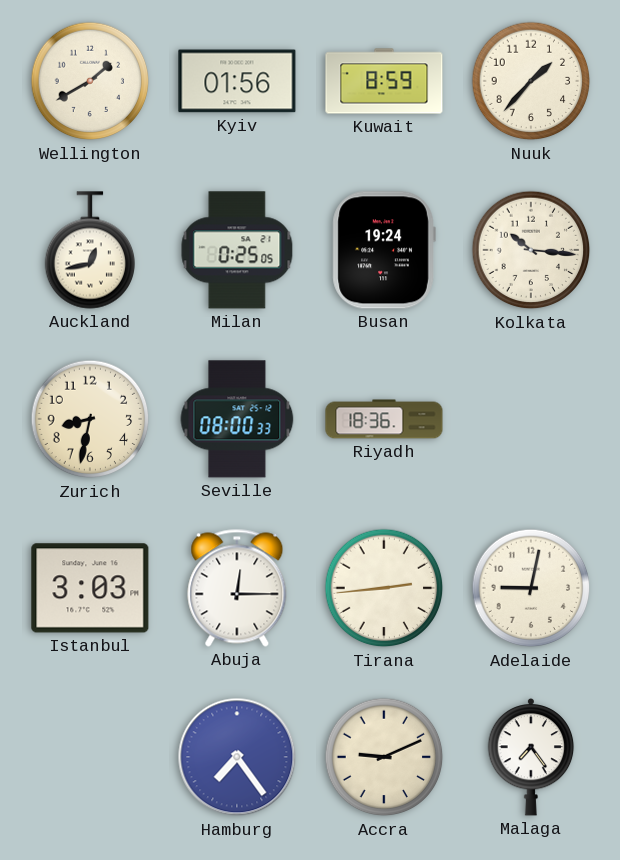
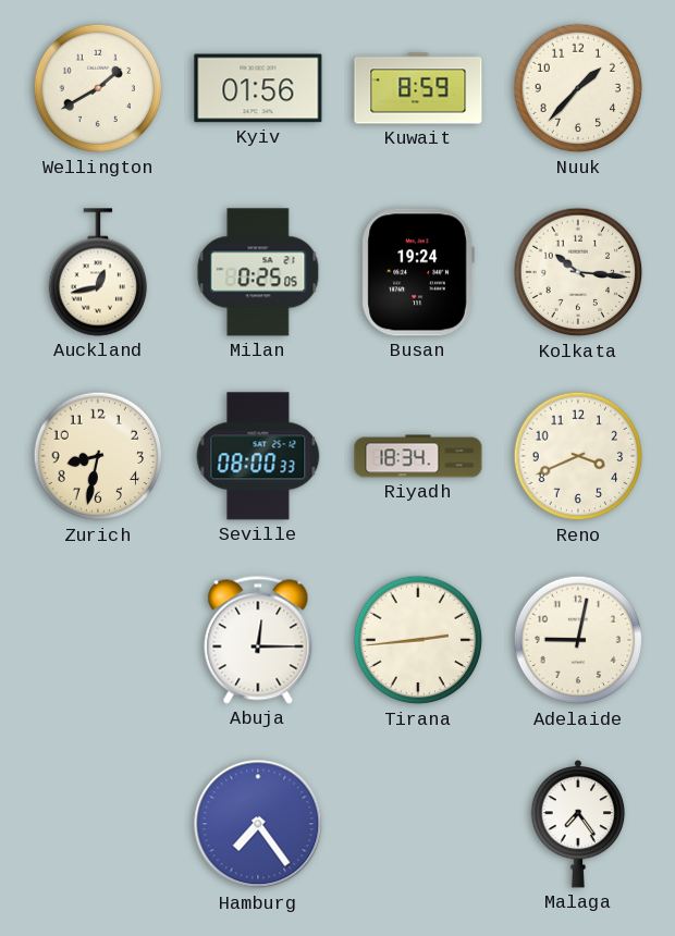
Riyadh: 18:36 -> 18:34 (418, 456)
Reno: none -> 3:41 (578, 456)
Istanbul: 3:03 -> none (90, 588)
Accra: 9:11 -> none (384, 757)
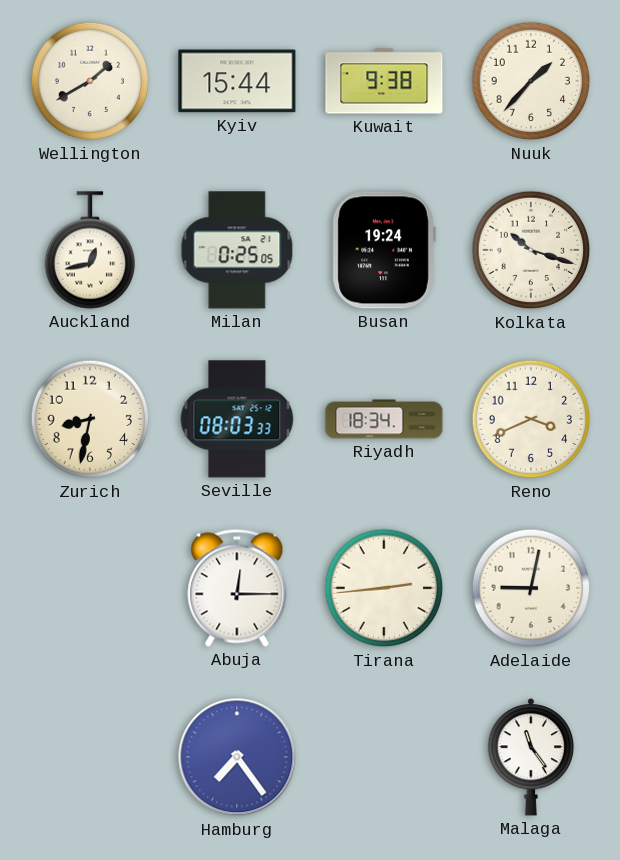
Kyiv: 01:56 -> 15:44 (237, 81)
Kuwait: 8:59 -> 9:38 (384, 81)
Kolkata: 10:16 -> 10:18 (531, 250)
Seville: 08:00 -> 08:03 (237, 419)
Malaga: 7:24 -> 11:24 (531, 757)
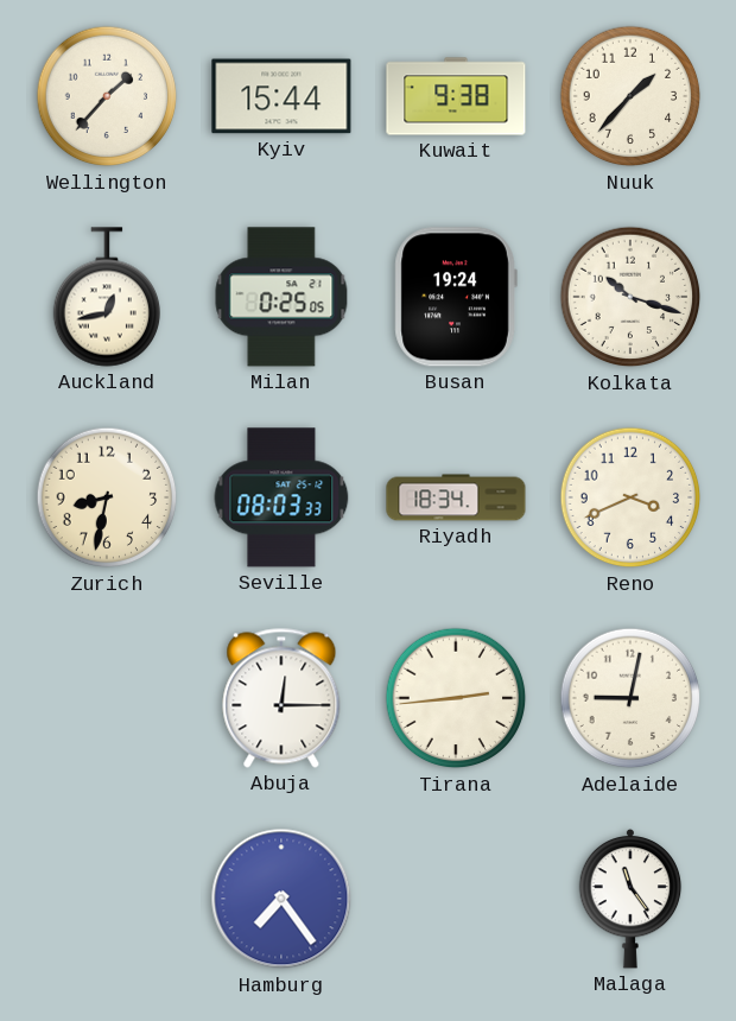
Wellington: 1:40 -> 1:37 (107, 96)
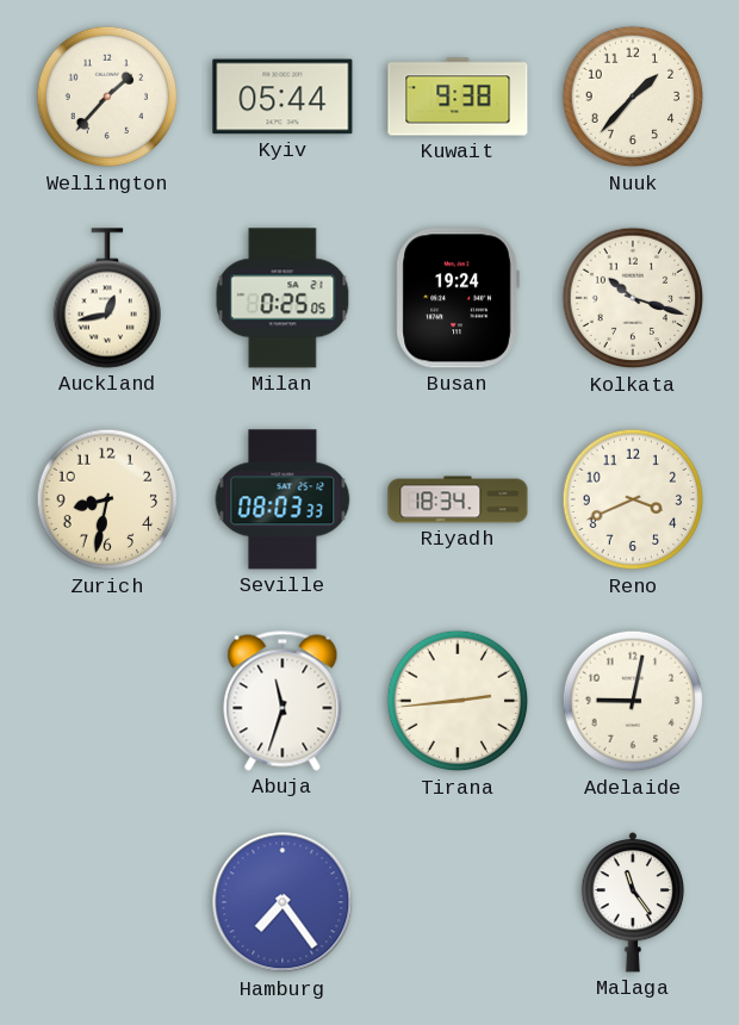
Kyiv: 15:44 -> 05:44 (282, 97)
Abuja: 12:15 -> 11:33 (282, 701)
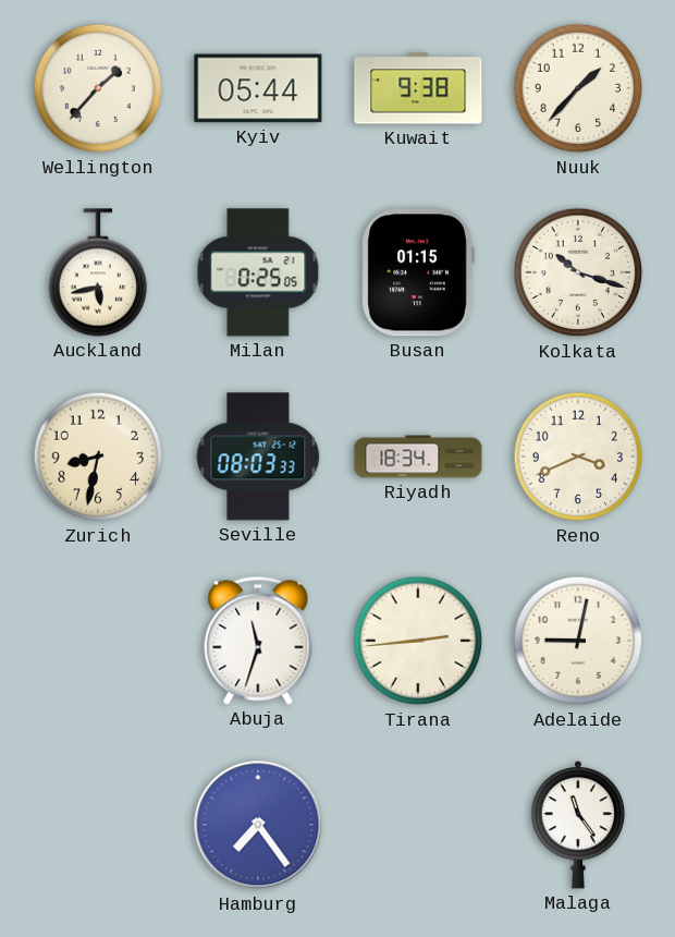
Auckland: 12:43 -> 5:43 (97, 272)
Busan: 19:24 -> 01:15 (418, 272)
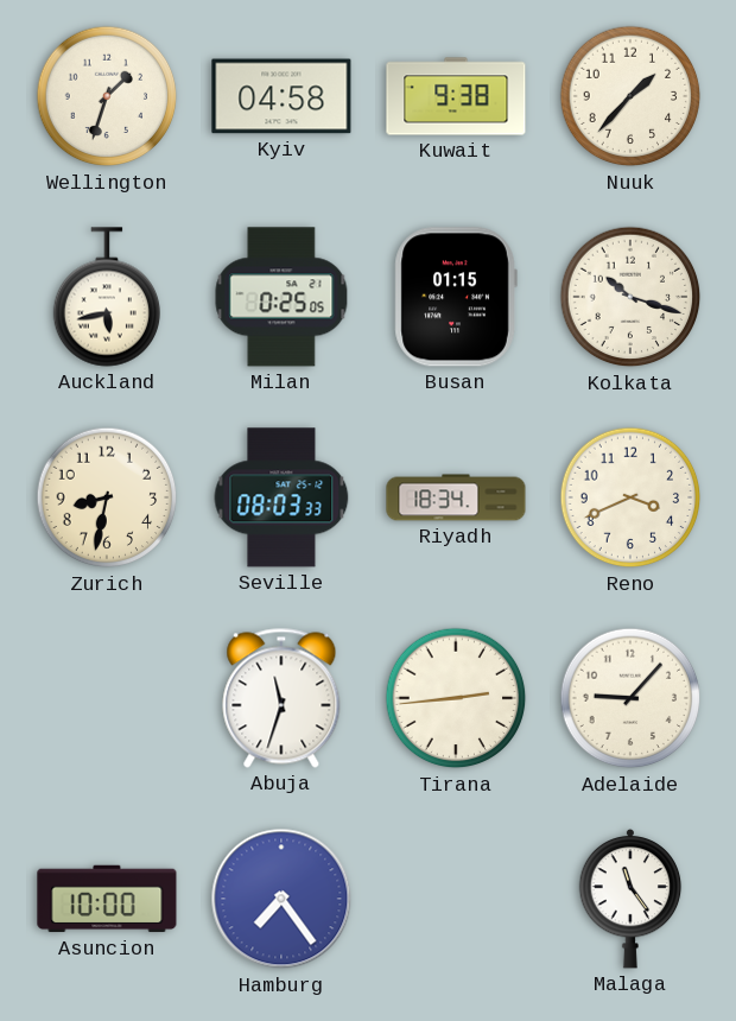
Wellington: 1:37 -> 1:33 (107, 96)
Kyiv: 05:44 -> 04:58 (281, 96)
Adelaide: 9:02 -> 9:07 (630, 698)
Asuncion: none -> 10:00 (107, 899)
